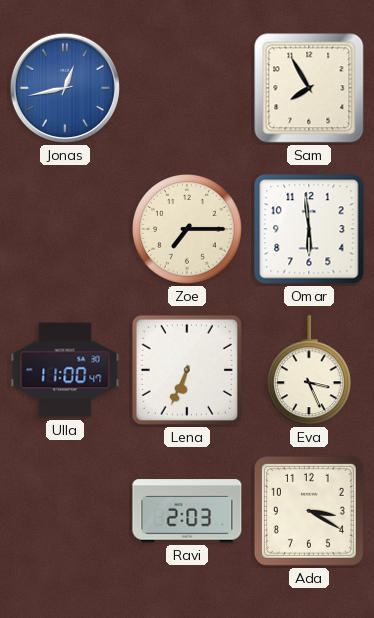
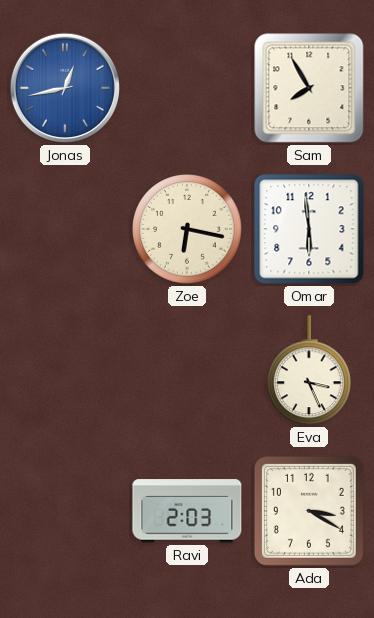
Zoe: 7:15 -> 6:17 (188, 230)
Ulla: 11:00 -> none (65, 370)
Lena: 6:34 -> none (187, 370)
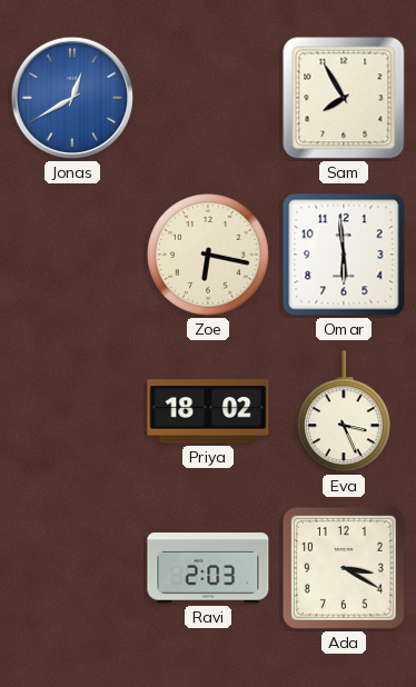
Jonas: 12:43 -> 12:40 (72, 98)
Priya: none -> 18:02 (208, 411)
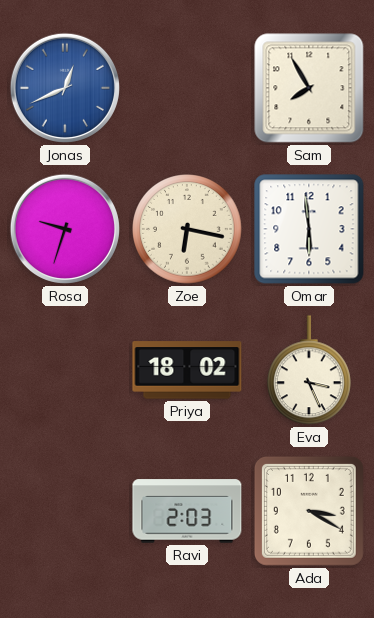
Jonas: 12:40 -> 12:41 (65, 88)
Rosa: none -> 9:33 (65, 229)
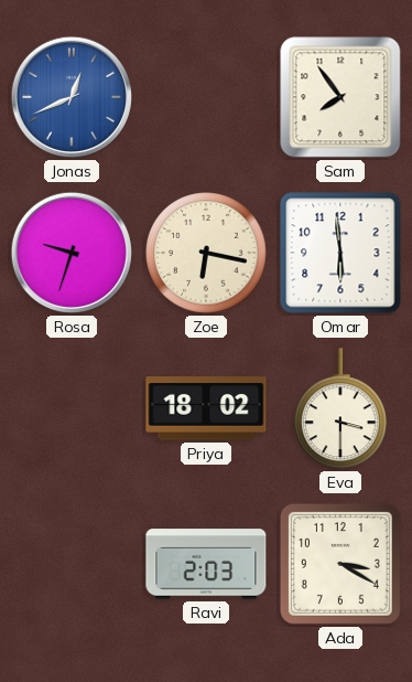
Sam: 7:55 -> 7:54 (340, 97)
Eva: 3:26 -> 3:30 (340, 409)
